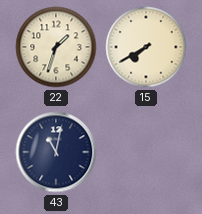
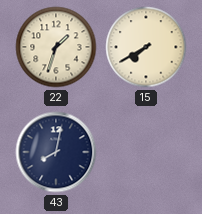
43: 11:02 -> 8:02 (56, 152)
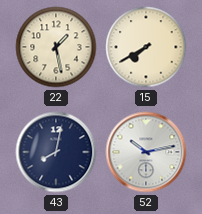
22: 1:33 -> 1:28 (56, 47)
52: none -> 10:13 (146, 152)
